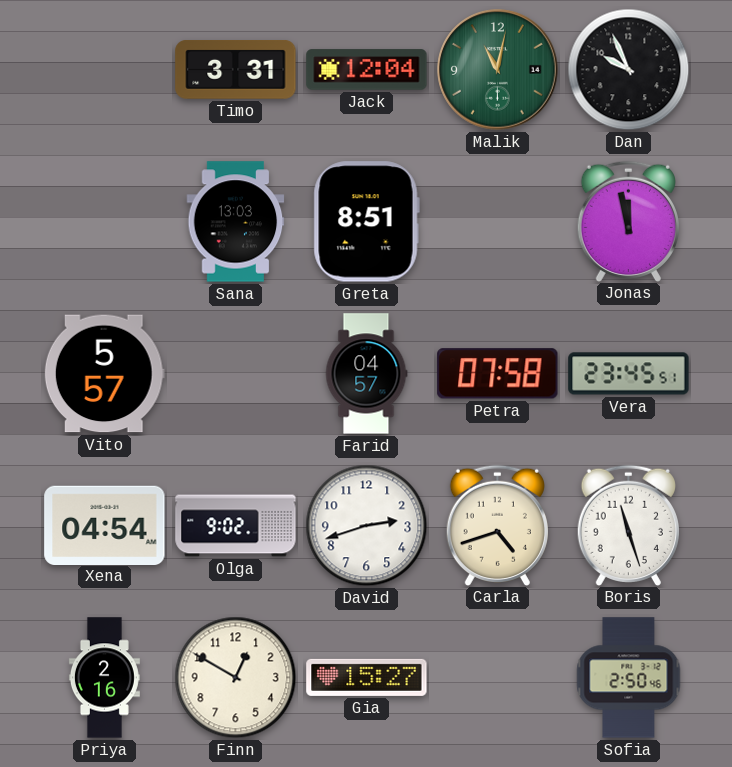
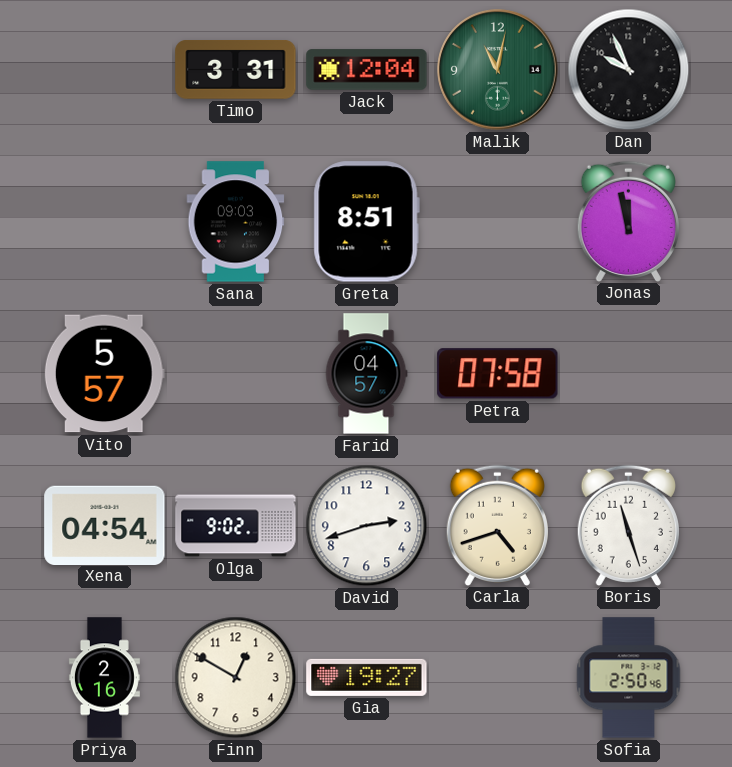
Sana: 13:03 -> 09:03 (236, 222)
Vera: 23:45 -> none (629, 374)
Gia: 15:27 -> 19:27 (367, 677)
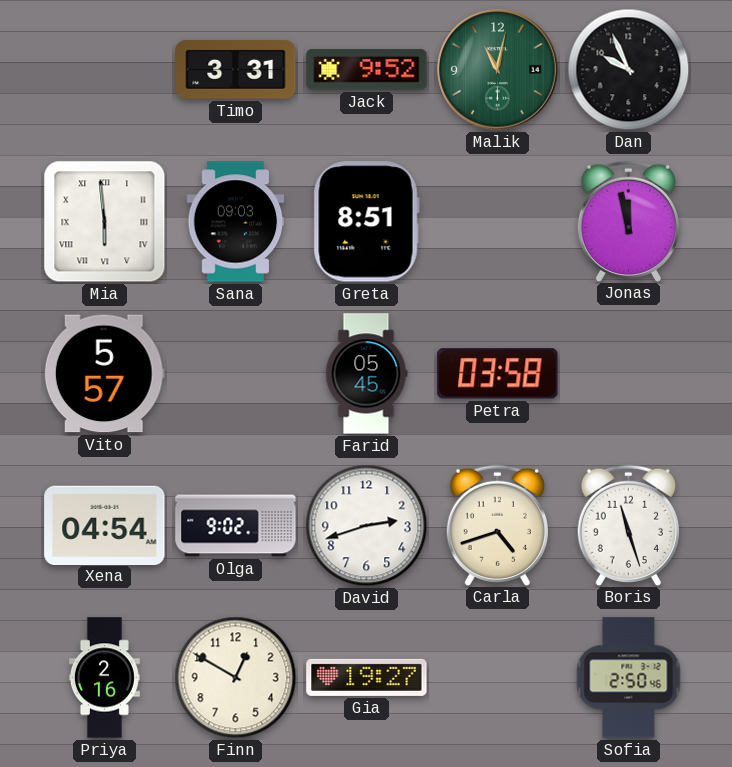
Jack: 12:04 -> 9:52 (367, 70)
Mia: none -> 5:59 (105, 222)
Farid: 04:57 -> 05:45 (366, 374)
Petra: 07:58 -> 03:58 (498, 374)
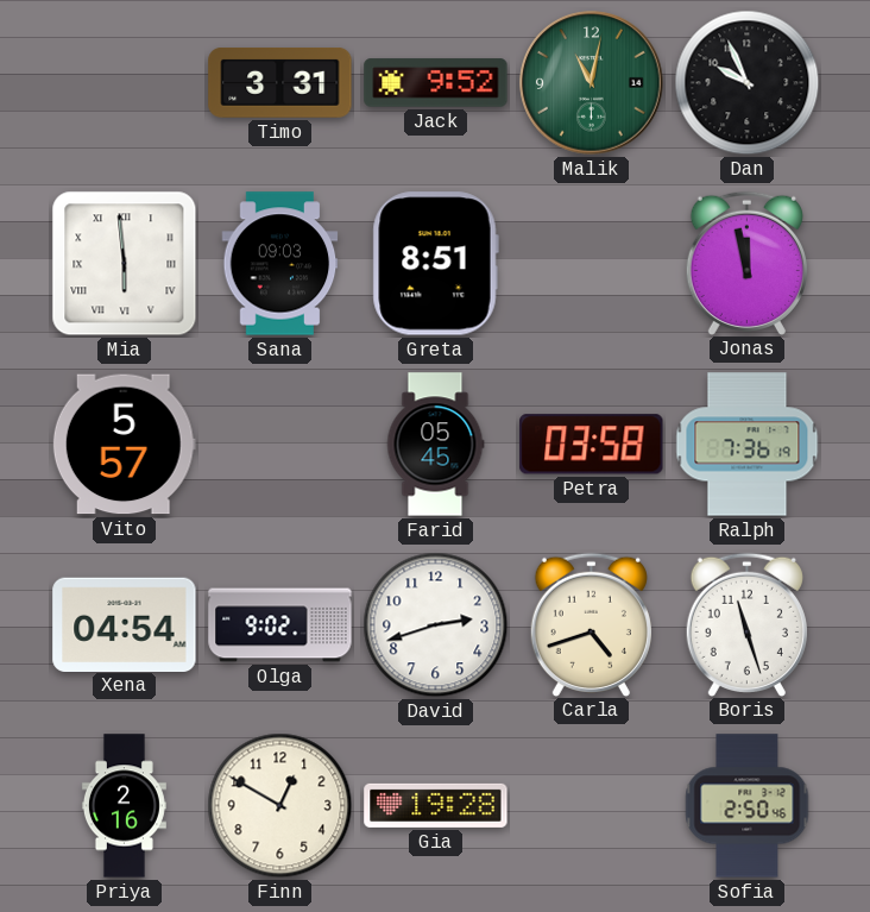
Ralph: none -> 7:36 (748, 445)
Gia: 19:27 -> 19:28 (436, 805)
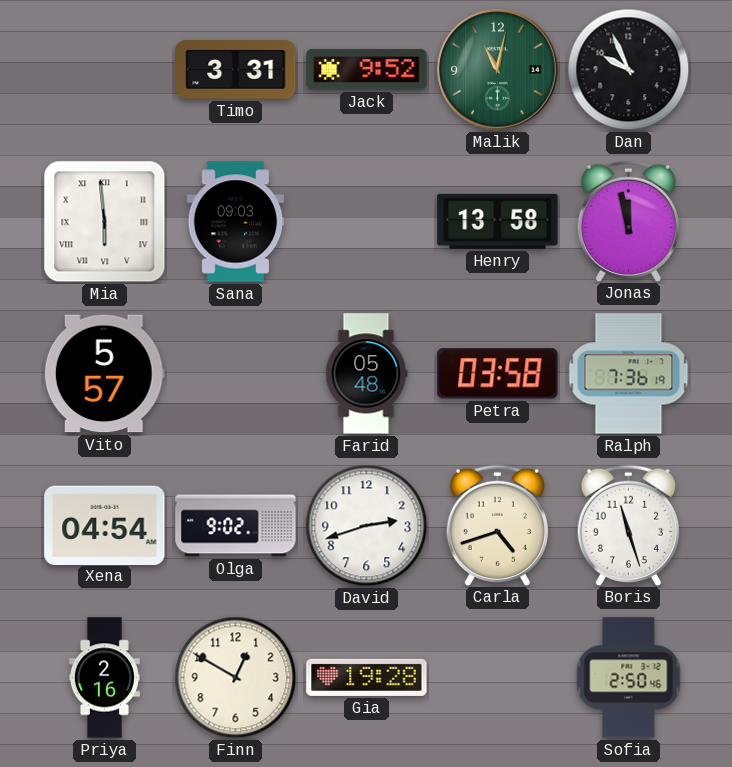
Greta: 8:51 -> none (435, 264)
Henry: none -> 13:58 (498, 221)
Farid: 05:45 -> 05:48 (366, 374)
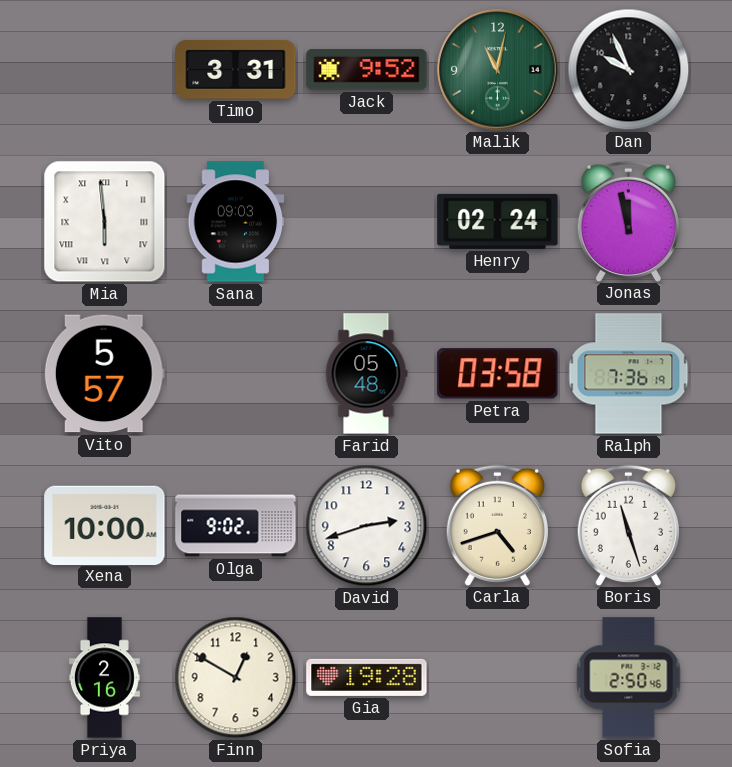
Henry: 13:58 -> 02:24 (498, 221)
Xena: 04:54 -> 10:00 (105, 525)
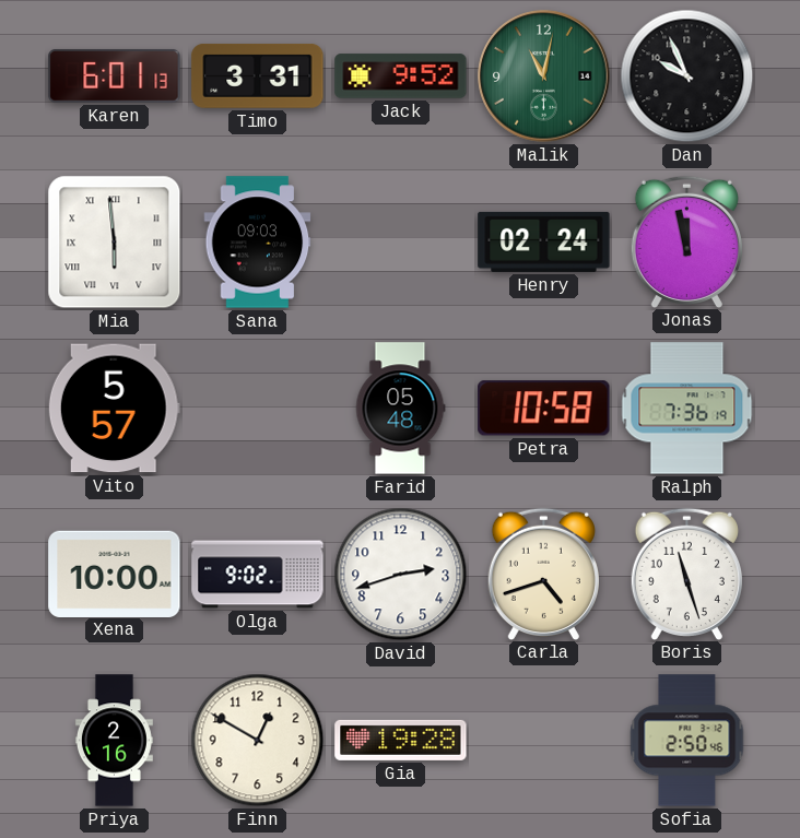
Karen: none -> 6:01 (115, 75)
Petra: 03:58 -> 10:58 (544, 409)
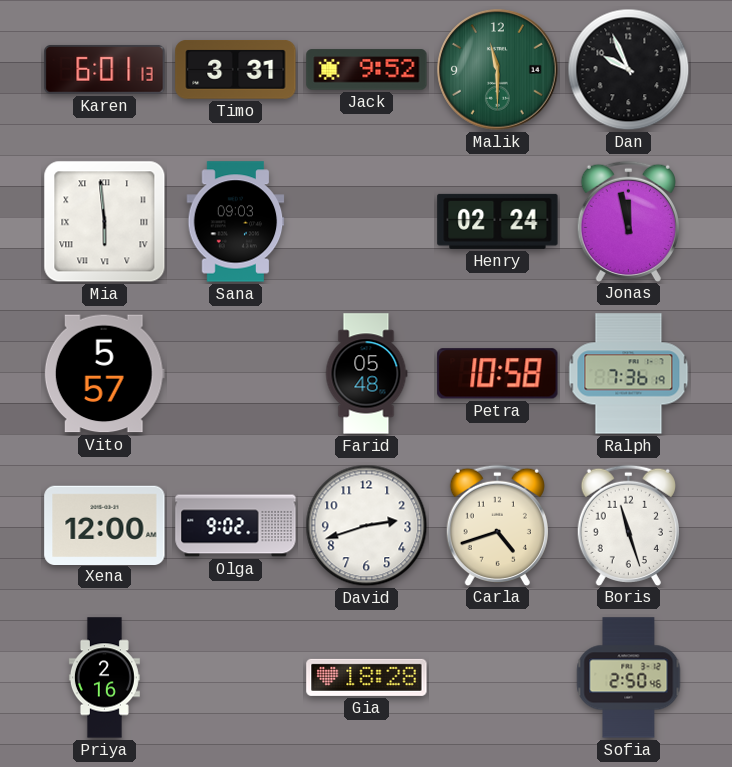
Malik: 11:02 -> 11:30 (498, 70)
Xena: 10:00 -> 12:00 (105, 525)
Finn: 12:50 -> none (258, 741)
Gia: 19:28 -> 18:28 (367, 677)
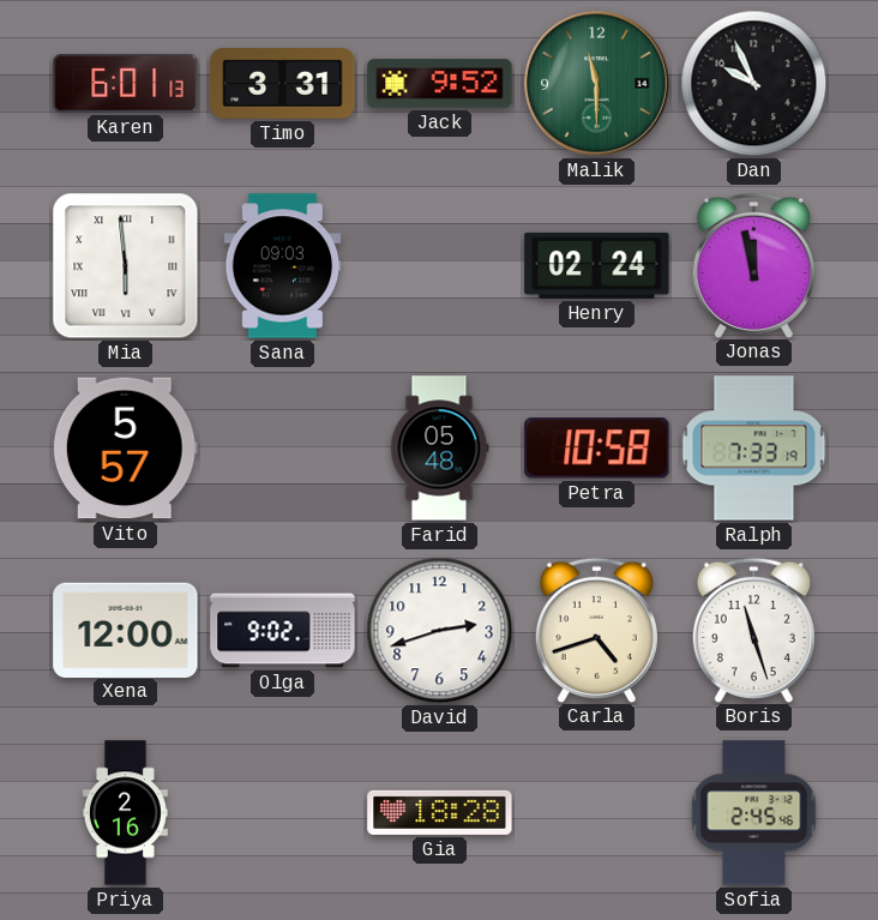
Ralph: 7:36 -> 7:33 (754, 449)
Sofia: 2:50 -> 2:45 (754, 813)
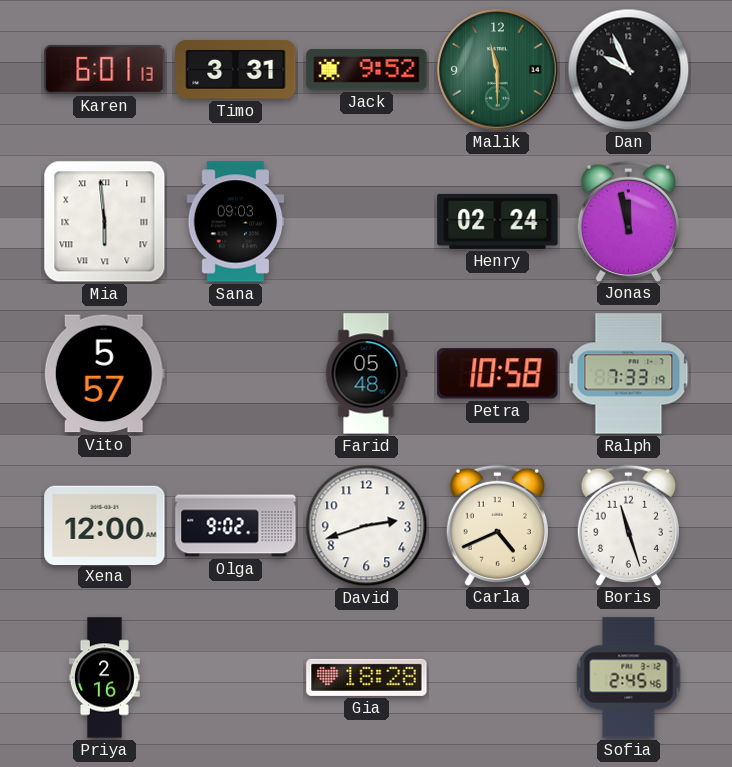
Carla: 4:42 -> 4:41 (497, 525)
